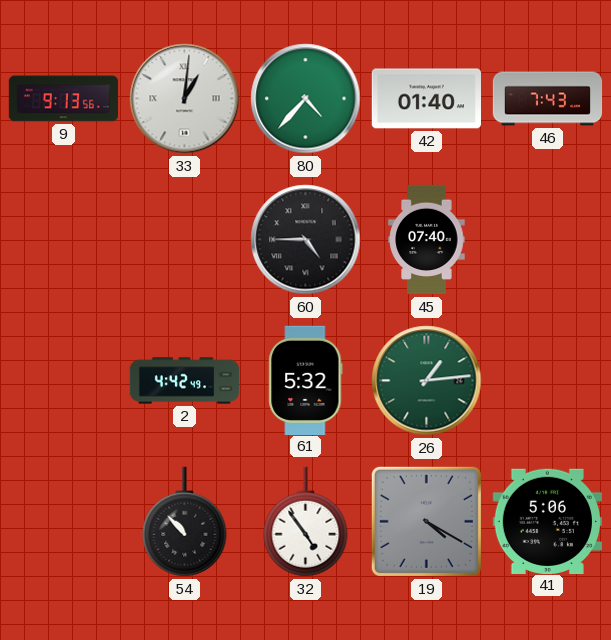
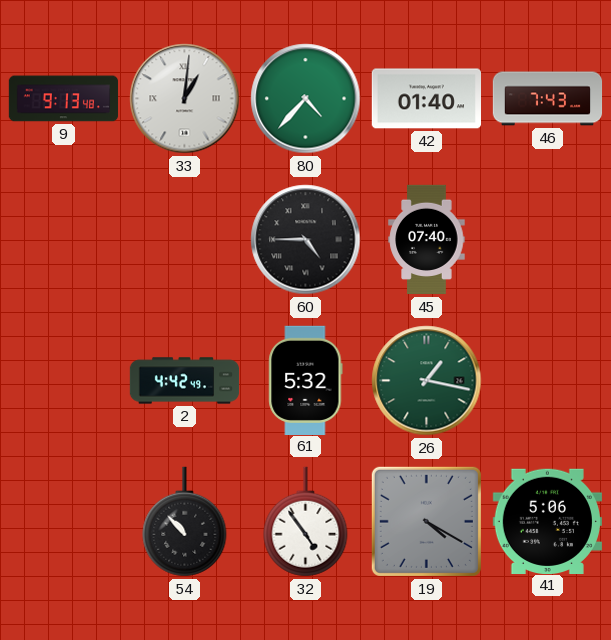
9: 9:13:56 -> 9:13:48 (64, 99)
26: 1:14 -> 1:17 (427, 381)
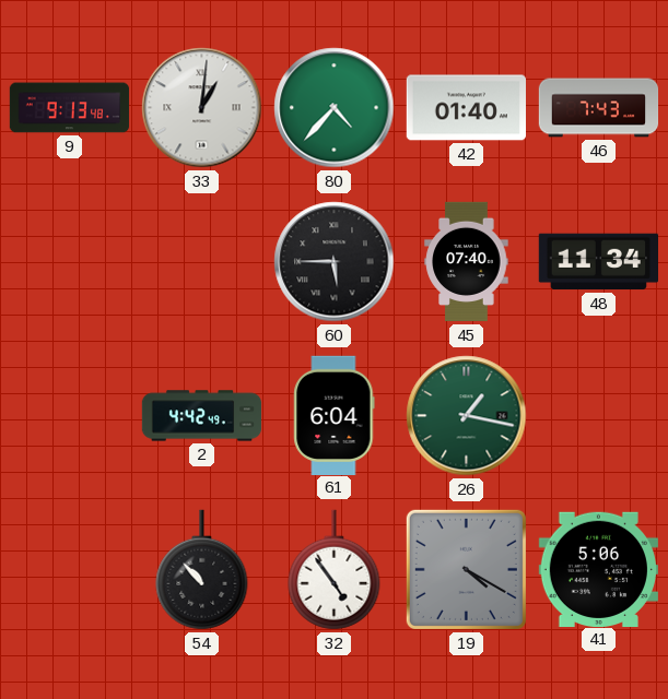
60: 4:45 -> 5:45 (335, 262)
48: none -> 11:34 (598, 262)
61: 5:32 -> 6:04 (335, 415)
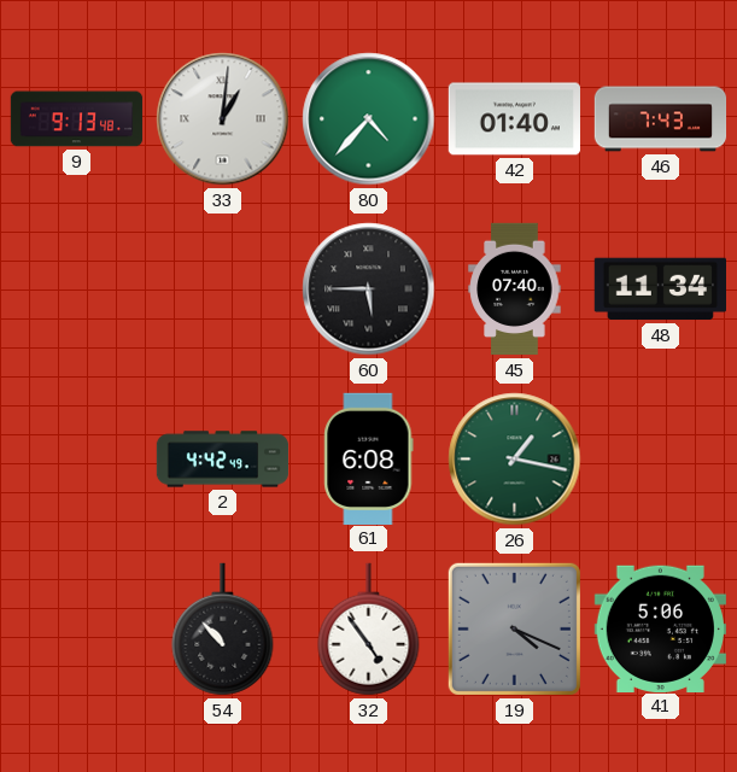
61: 6:04 -> 6:08 (369, 458)
19: 4:20 -> 4:19 (514, 628)
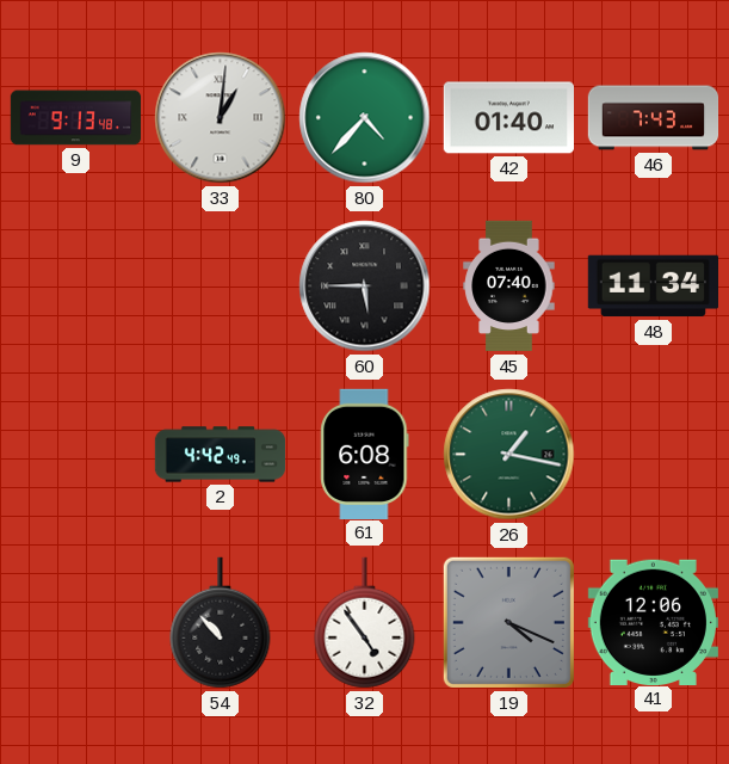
41: 5:06 -> 12:06 (653, 622)
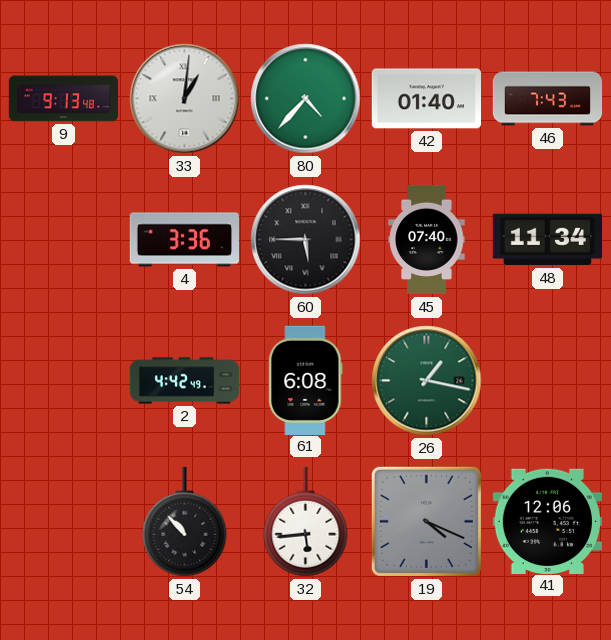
4: none -> 3:36 (184, 240)
32: 4:54 -> 5:44 (306, 522)
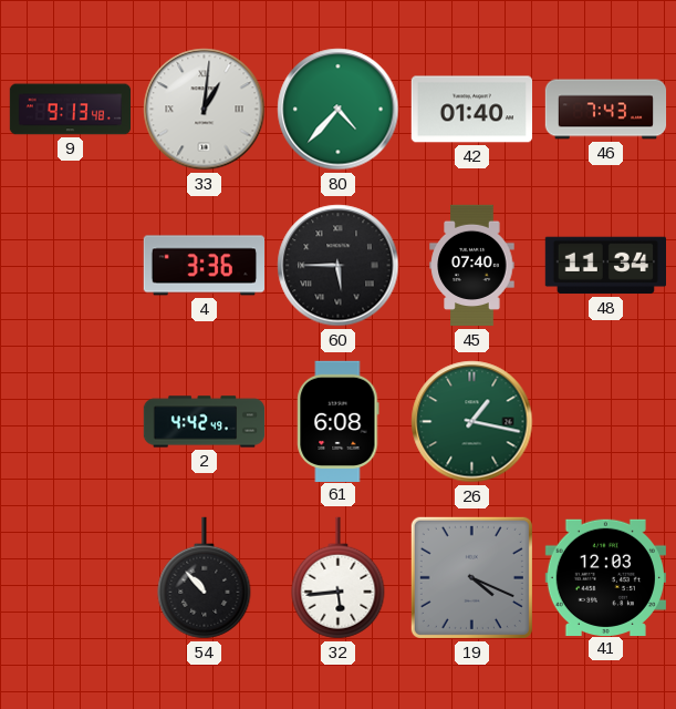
41: 12:06 -> 12:03 (605, 577)
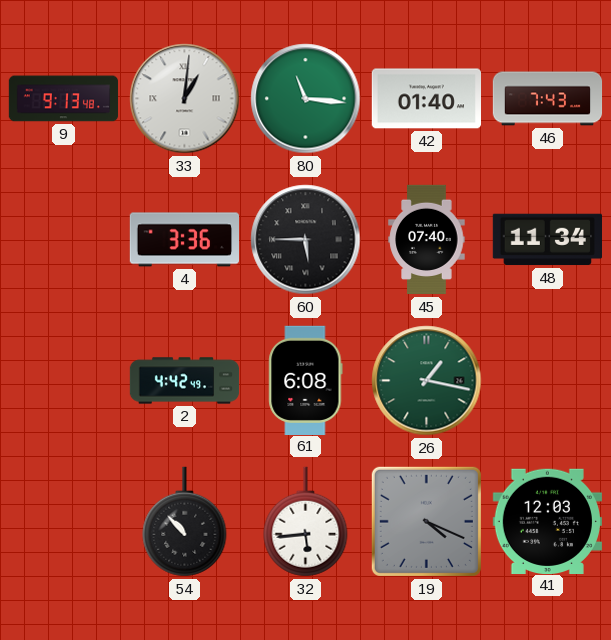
80: 4:37 -> 11:16 (306, 99)
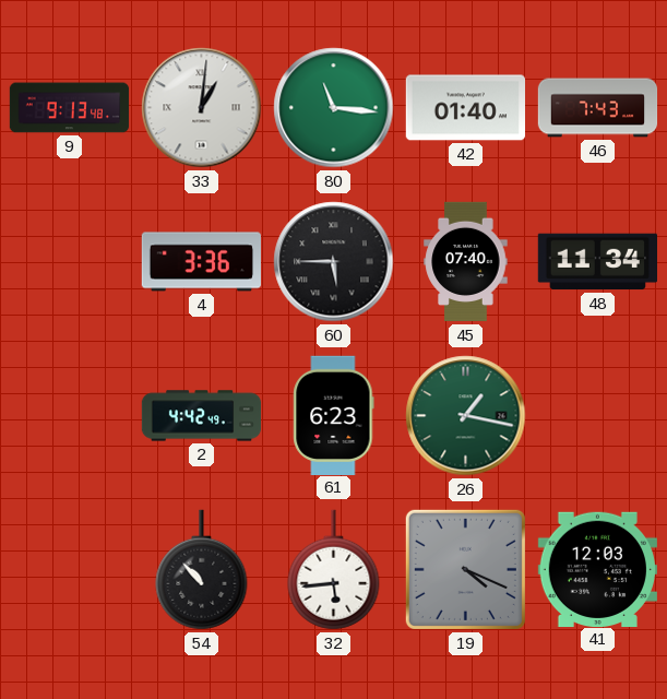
61: 6:08 -> 6:23 (334, 415)
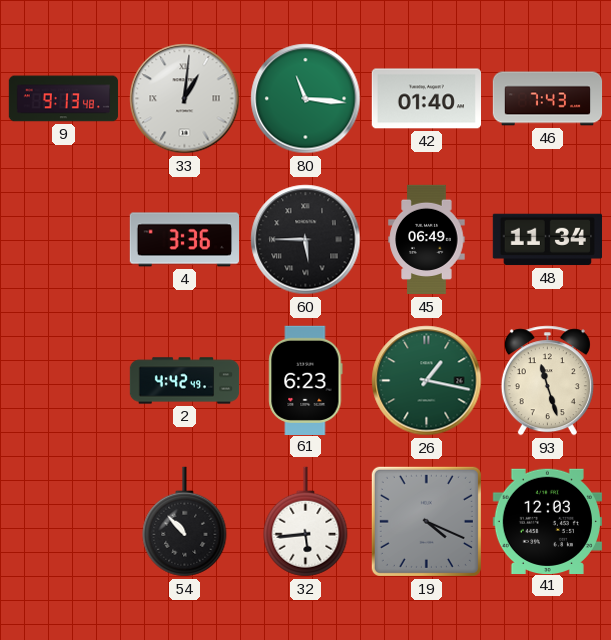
45: 07:40 -> 06:49 (427, 240)
93: none -> 11:27 (547, 381)
